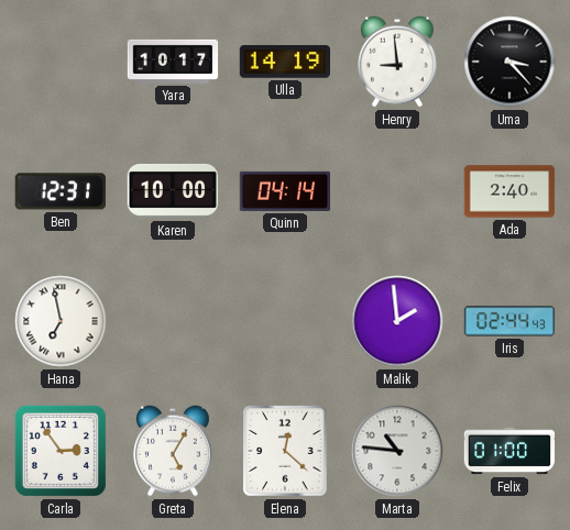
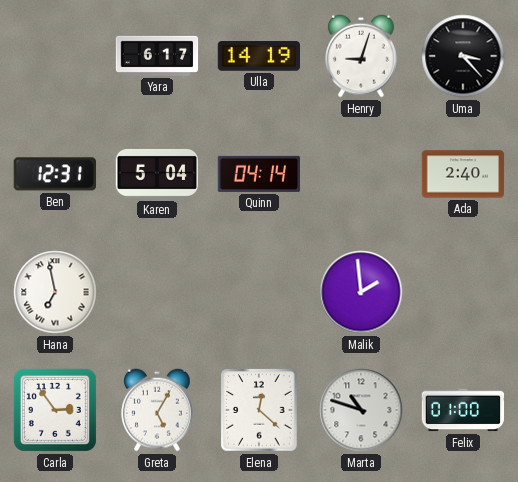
Yara: 10:17 -> 6:17 (157, 56)
Henry: 8:59 -> 9:03 (362, 56)
Karen: 10:00 -> 5:04 (157, 174)
Iris: 02:44 -> none (509, 321)
Marta: 10:46 -> 10:48 (361, 410)
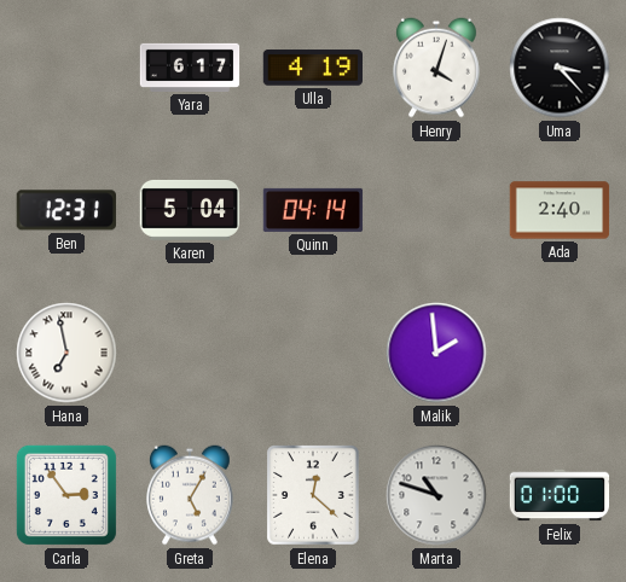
Ulla: 14:19 -> 4:19 (313, 68)
Henry: 9:03 -> 4:03 (437, 68)
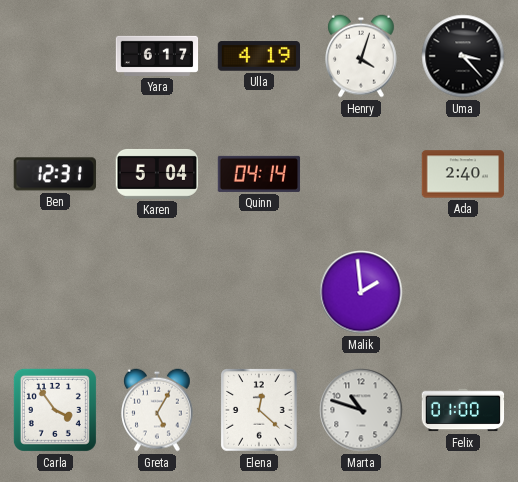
Hana: 6:58 -> none (66, 353)
Carla: 2:54 -> 3:54 (55, 410)
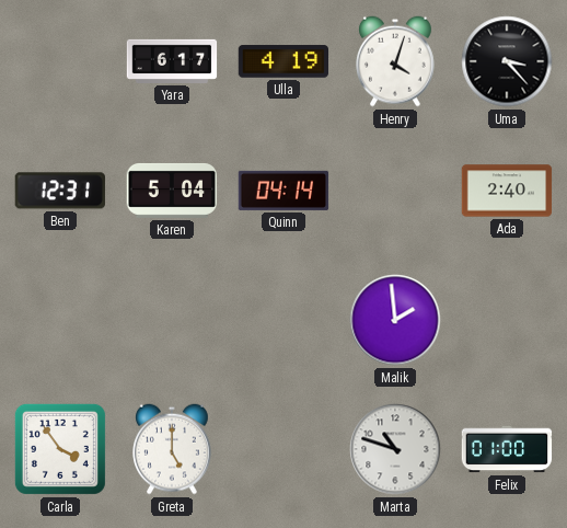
Greta: 5:05 -> 5:00 (173, 449)
Elena: 12:22 -> none (260, 410)
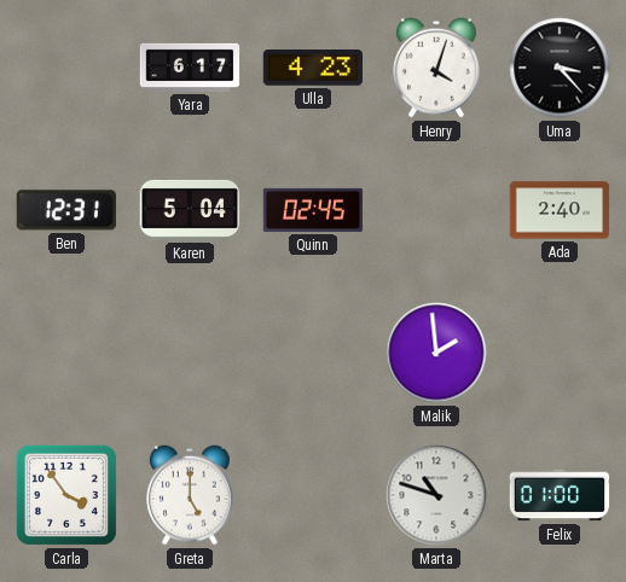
Ulla: 4:19 -> 4:23 (313, 68)
Quinn: 04:14 -> 02:45 (313, 210)
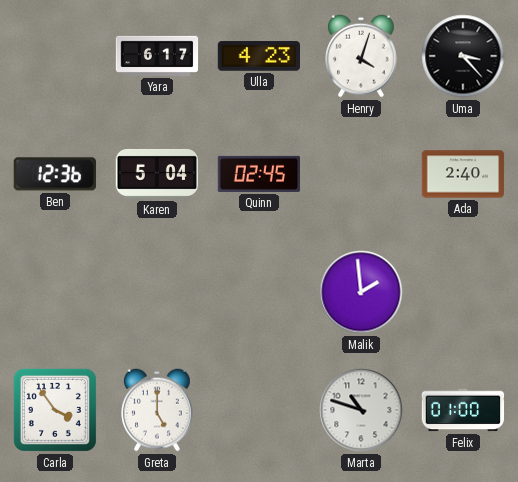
Ben: 12:31 -> 12:36 (55, 174)
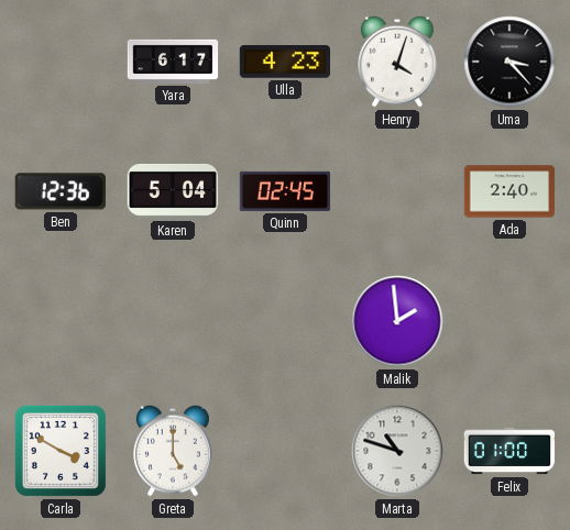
Carla: 3:54 -> 3:50 (61, 451)
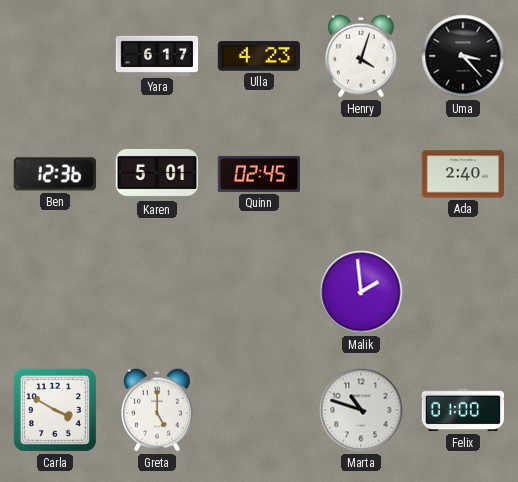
Karen: 5:04 -> 5:01 (157, 174)
